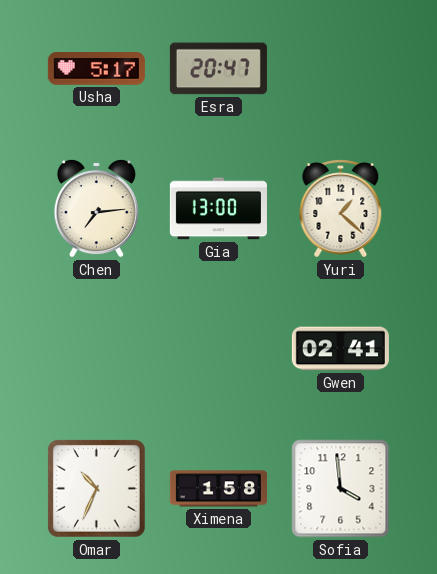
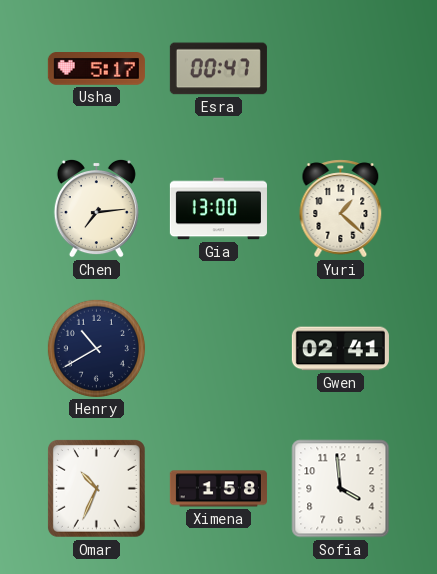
Esra: 20:47 -> 00:47 (218, 69)
Henry: none -> 10:40 (96, 348)
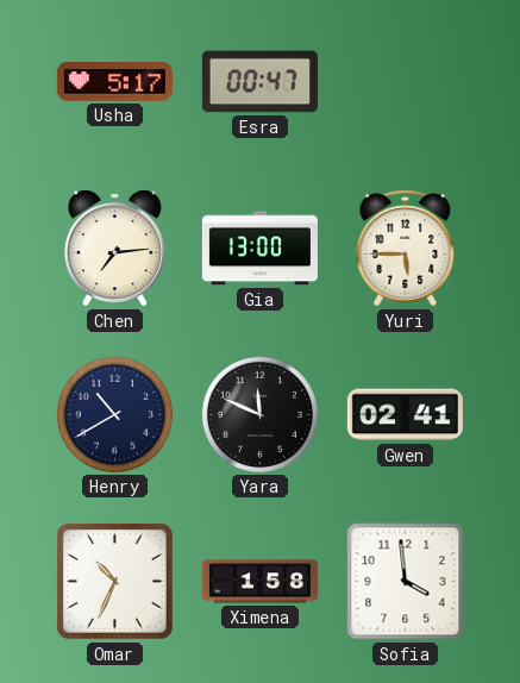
Yuri: 1:22 -> 5:45 (406, 249)
Yara: none -> 11:49 (259, 414)
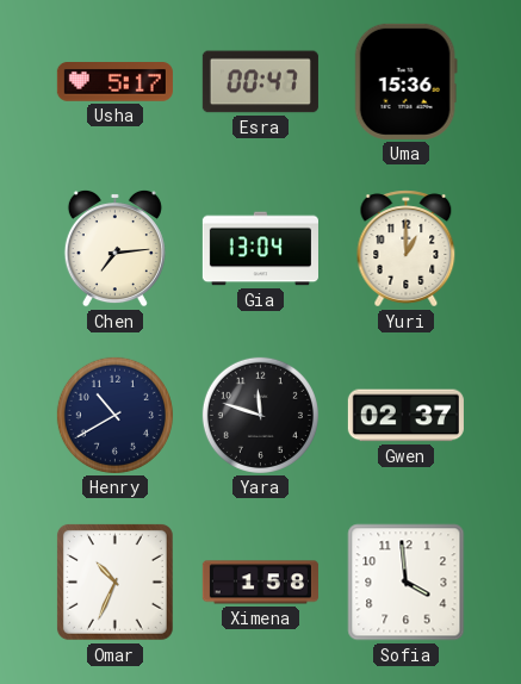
Uma: none -> 15:36 (405, 81)
Gia: 13:00 -> 13:04 (260, 249)
Yuri: 5:45 -> 1:00 (407, 249)
Yara: 11:49 -> 11:48 (260, 415)
Gwen: 02:41 -> 02:37 (405, 416)
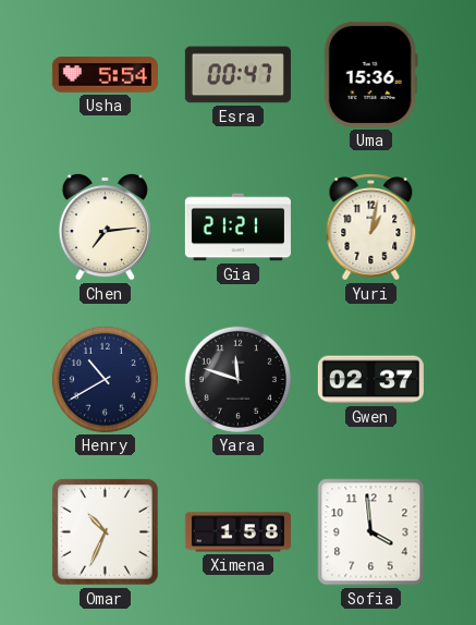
Usha: 5:17 -> 5:54 (105, 75)
Gia: 13:04 -> 21:21 (237, 228)
Yuri: 1:00 -> 1:02 (371, 228)
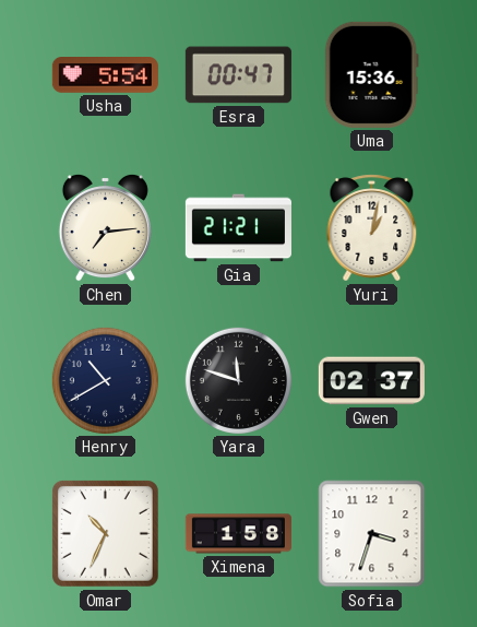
Sofia: 3:59 -> 3:33 (372, 534)
